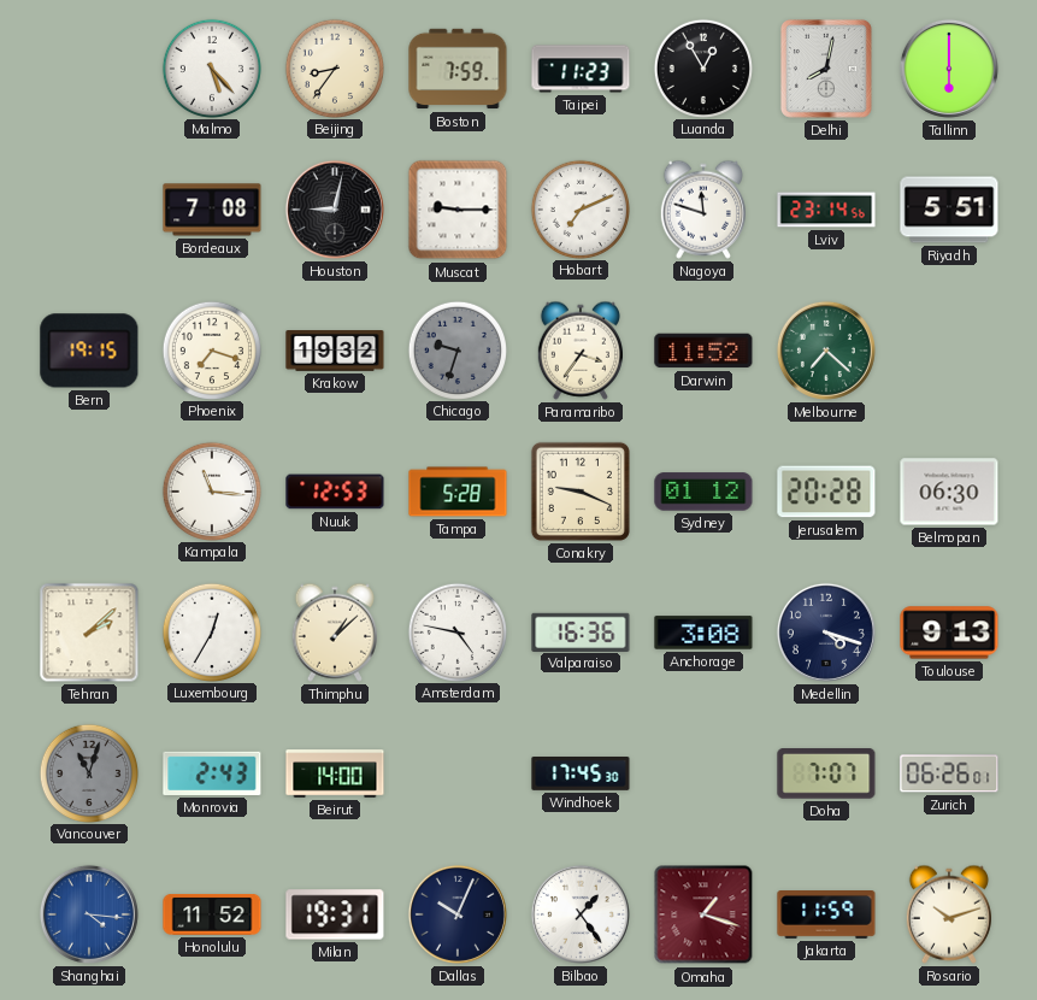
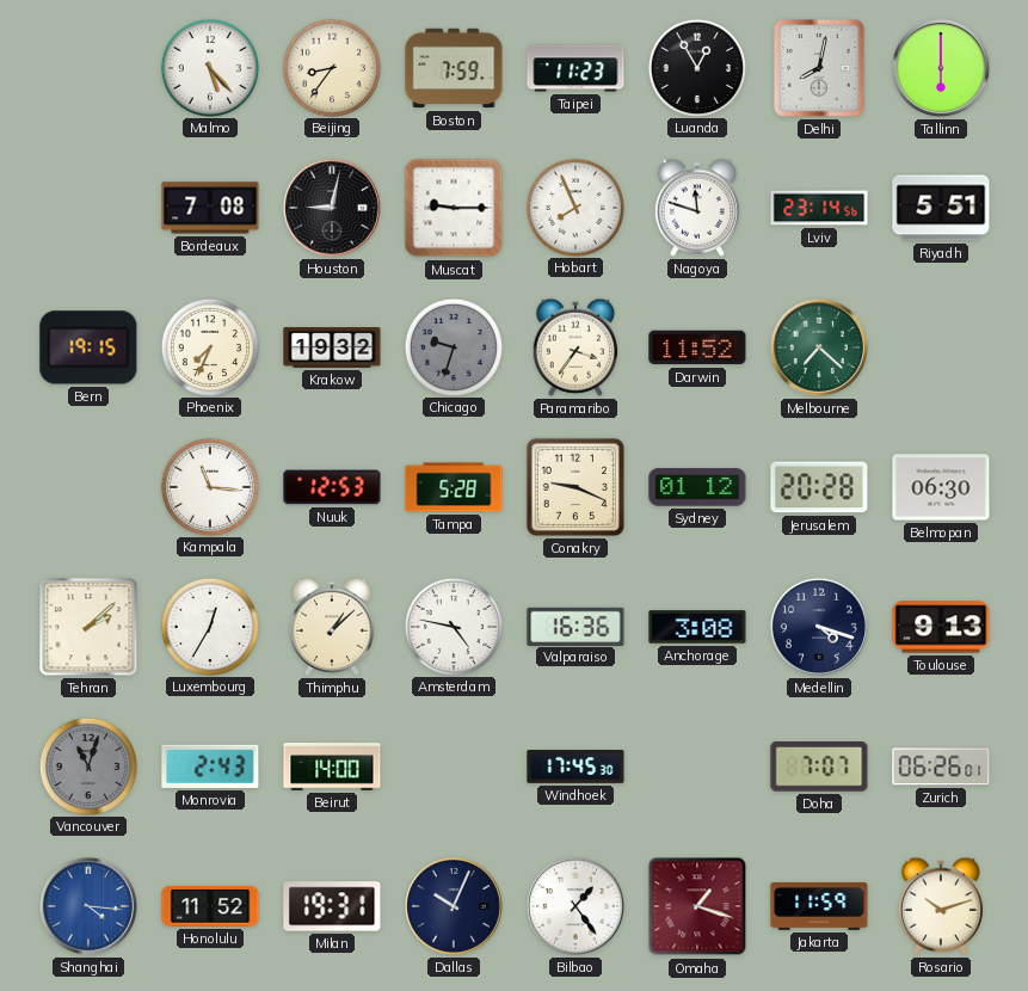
Hobart: 7:11 -> 7:56 (574, 207)
Phoenix: 7:18 -> 7:34 (209, 346)
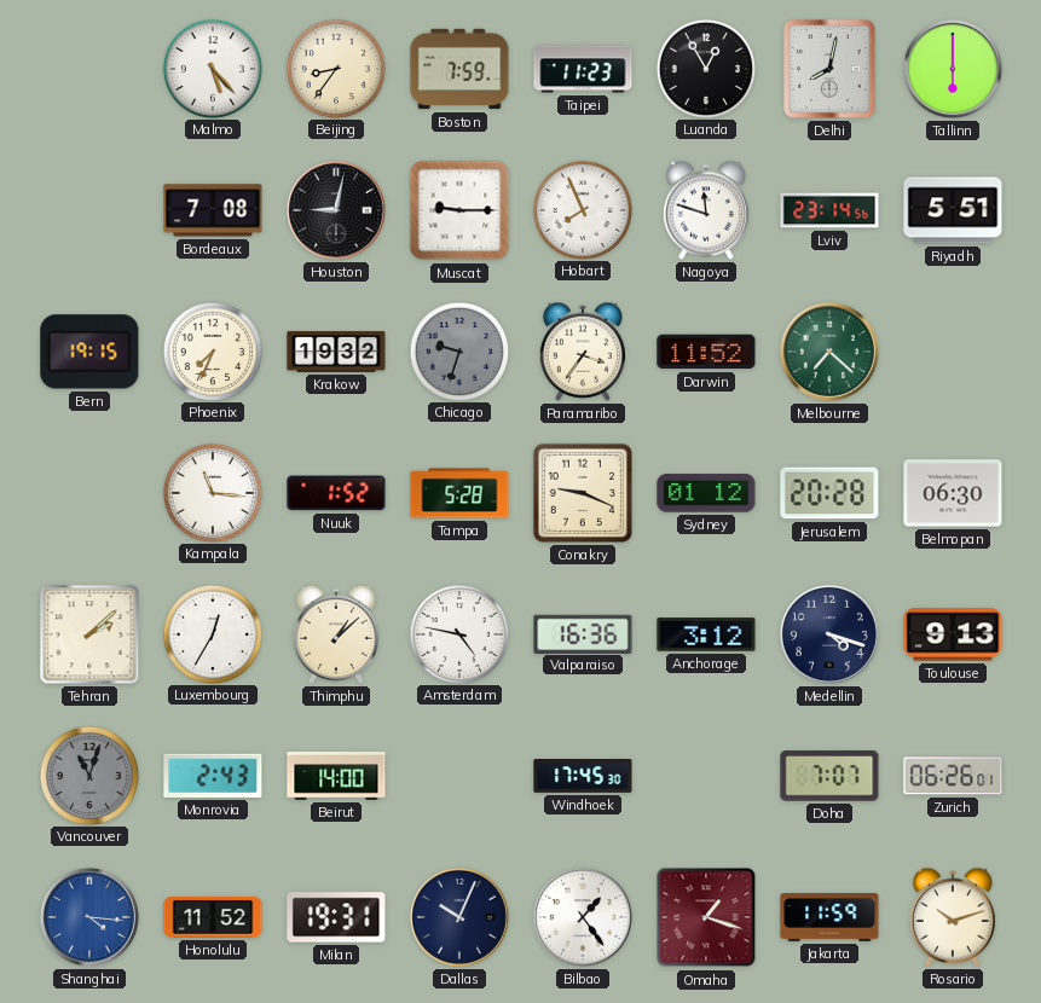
Nuuk: 12:53 -> 1:52 (336, 493)
Anchorage: 3:08 -> 3:12 (706, 634)
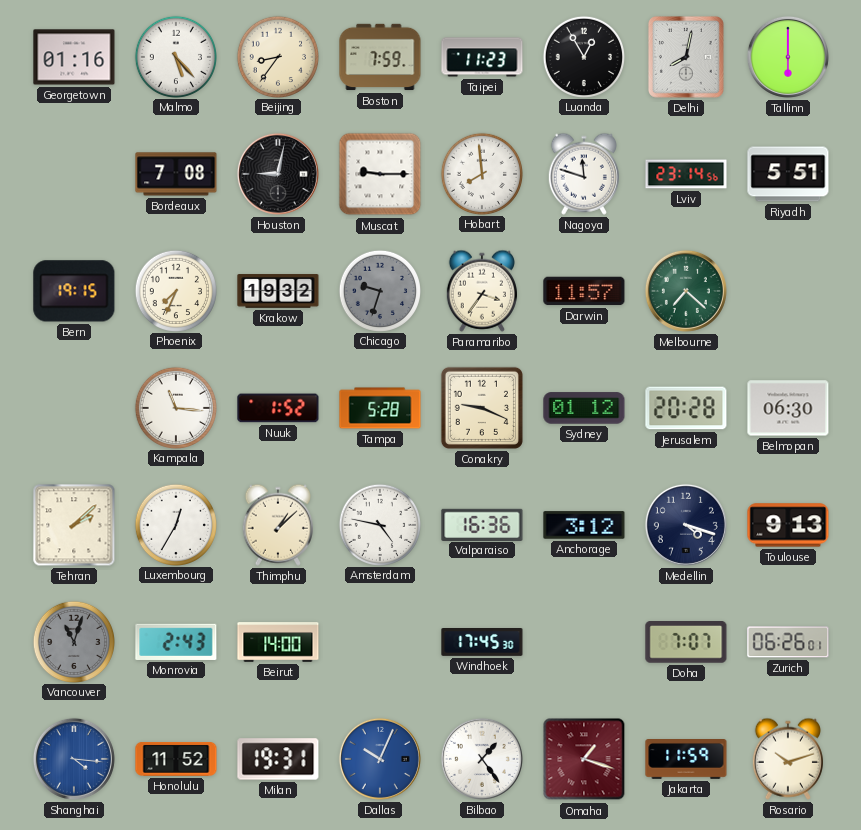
Georgetown: none -> 01:16 (74, 57)
Hobart: 7:56 -> 7:59 (481, 173)
Darwin: 11:52 -> 11:57 (584, 291)
Dallas dial: navy -> blue (380, 759)
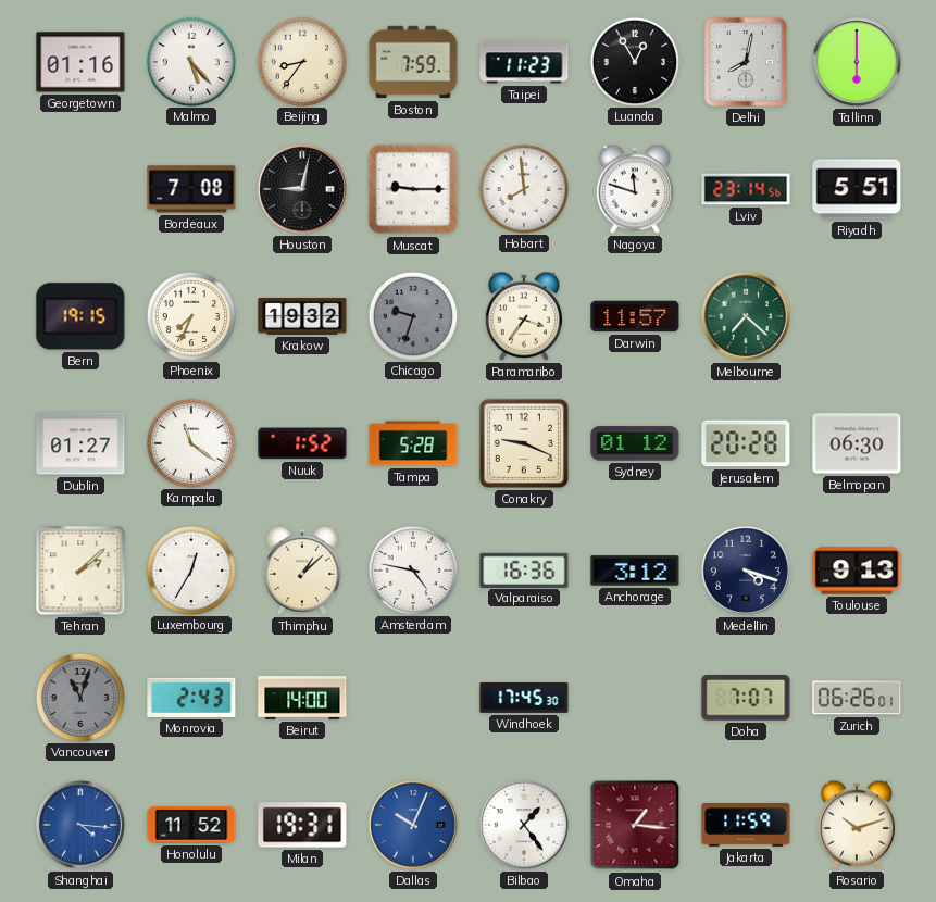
Dublin: none -> 01:27 (80, 443)
Kampala: 11:16 -> 11:21 (190, 442)
Omaha: 1:18 -> 1:16 (635, 825)
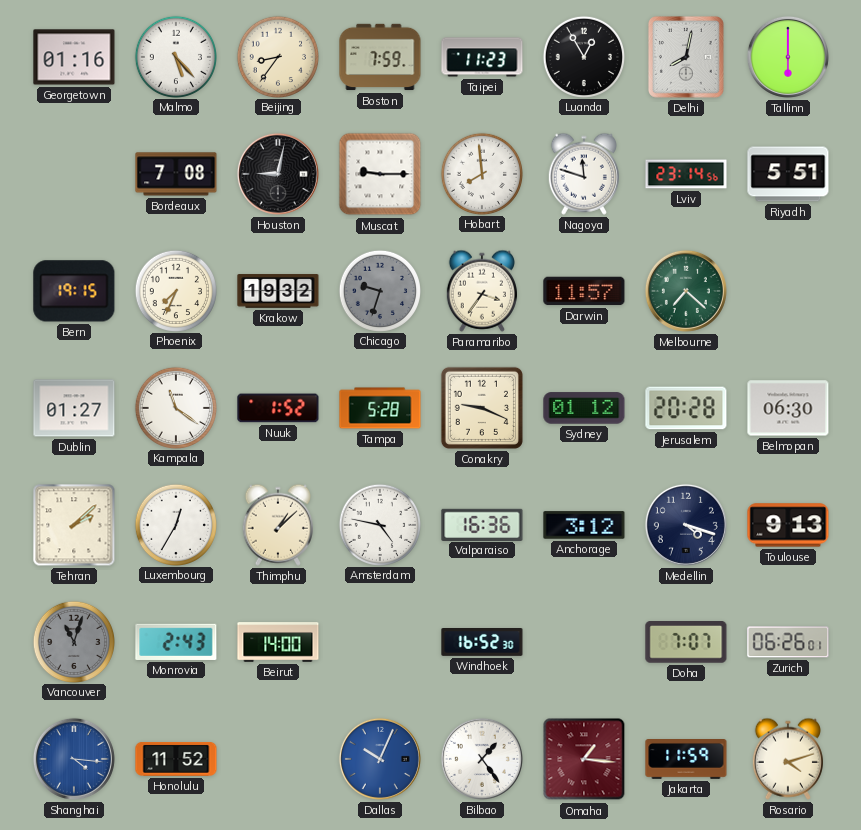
Windhoek: 17:45 -> 16:52 (482, 643)
Milan: 19:31 -> none (302, 825)
Rosario: 10:12 -> 4:12 (788, 759)
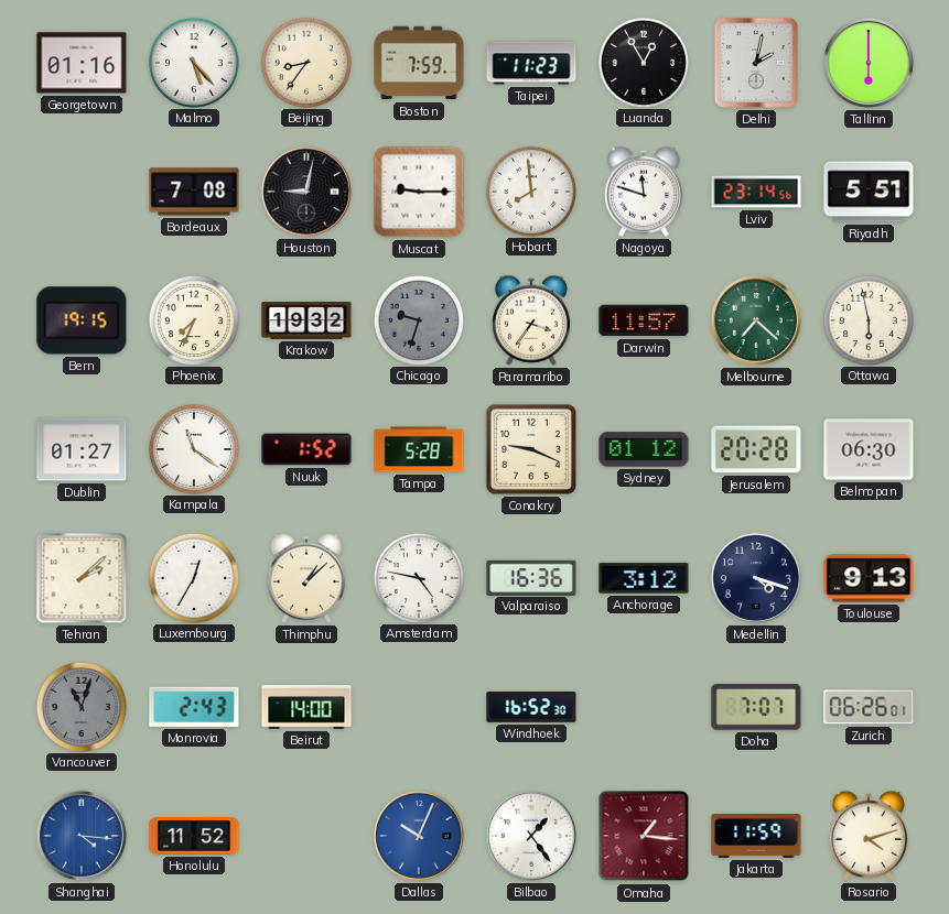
Delhi: 8:02 -> 2:02 (756, 63)
Ottawa: none -> 5:58 (867, 319)
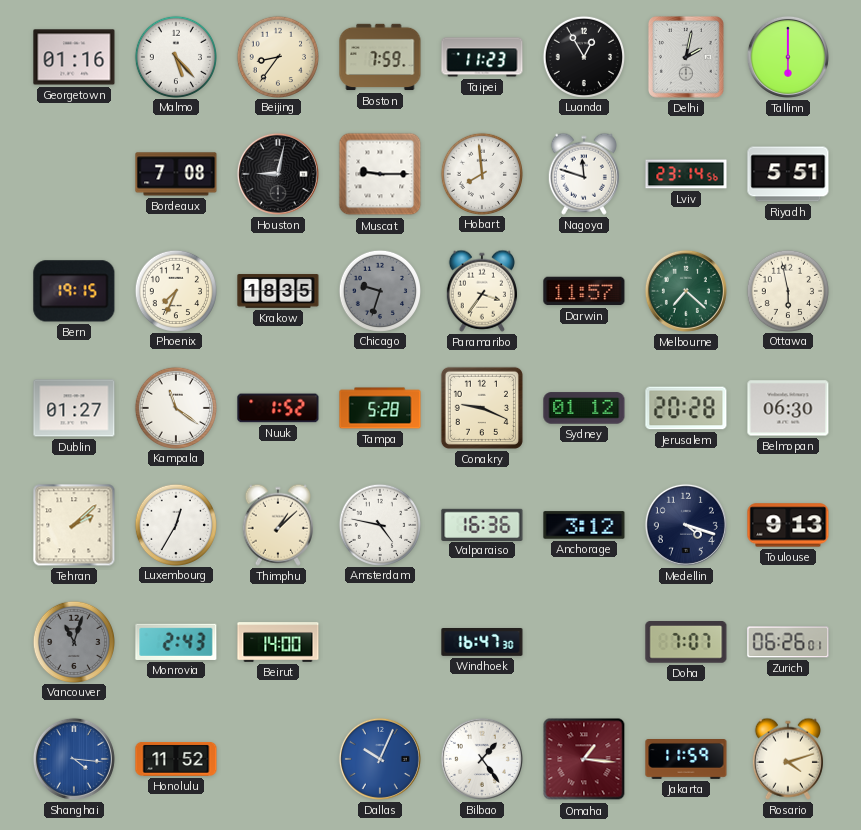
Krakow: 19:32 -> 18:35 (278, 291)
Windhoek: 16:52 -> 16:47 (482, 643)
